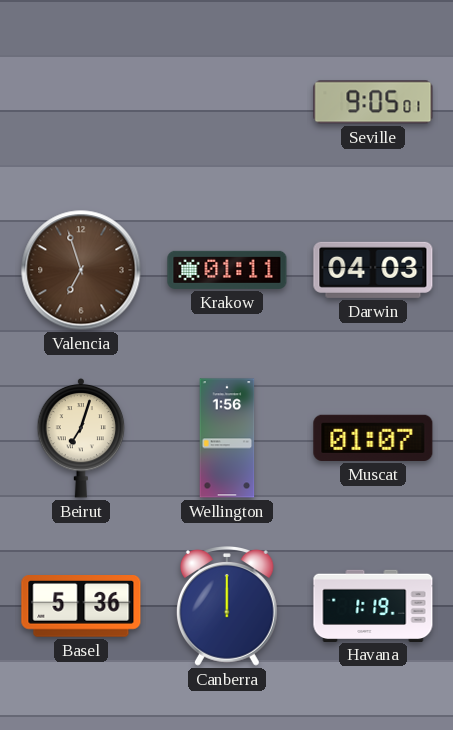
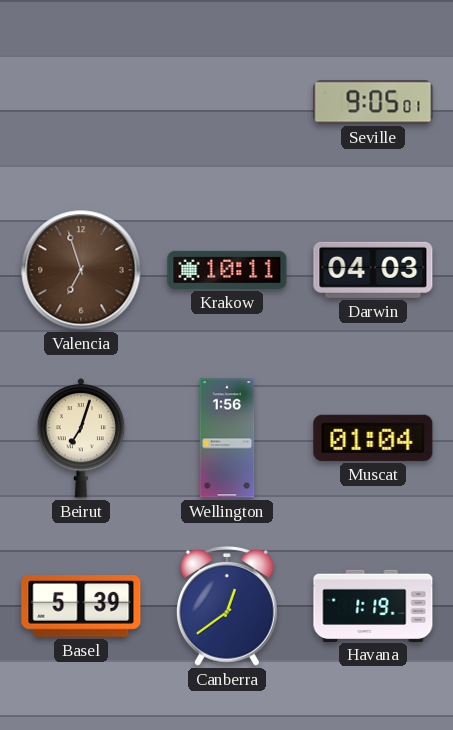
Krakow: 01:11 -> 10:11 (227, 270)
Muscat: 01:07 -> 01:04 (373, 438)
Basel: 5:36 -> 5:39 (81, 607)
Canberra: 12:00 -> 12:39 (227, 606)
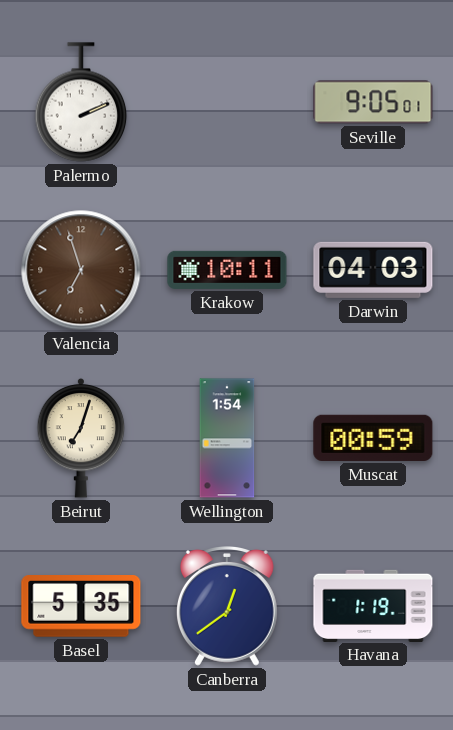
Palermo: none -> 2:11 (81, 102)
Wellington: 1:56 -> 1:54 (227, 438)
Muscat: 01:04 -> 00:59 (373, 438)
Basel: 5:39 -> 5:35 (81, 607)
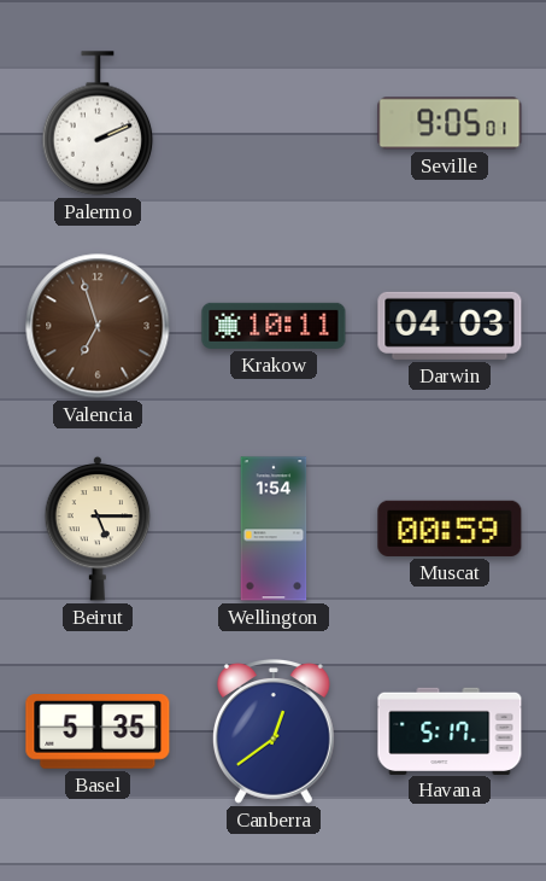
Beirut: 7:03 -> 5:15 (98, 529)
Havana: 1:19 -> 5:17 (450, 730)
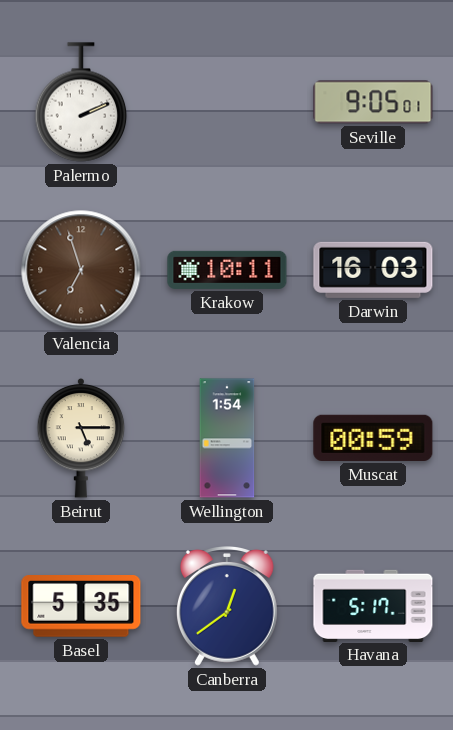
Darwin: 04:03 -> 16:03 (373, 270)
